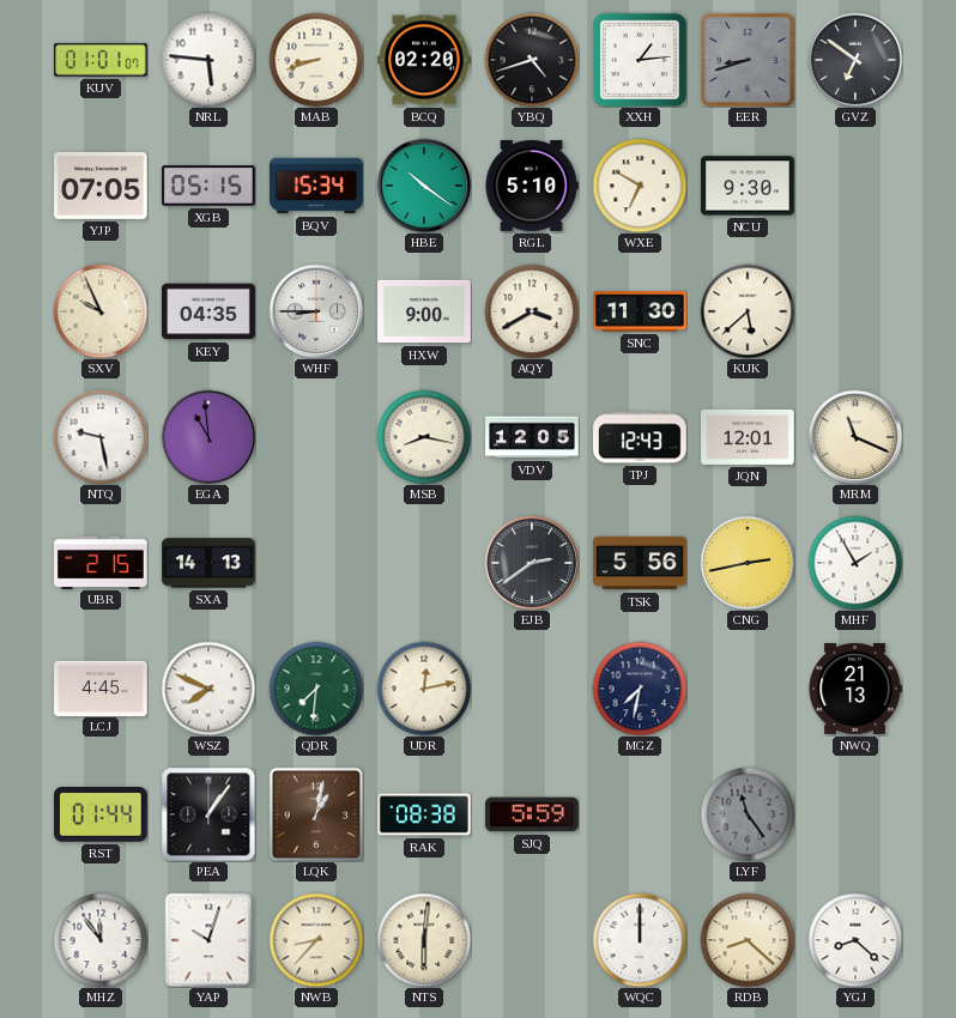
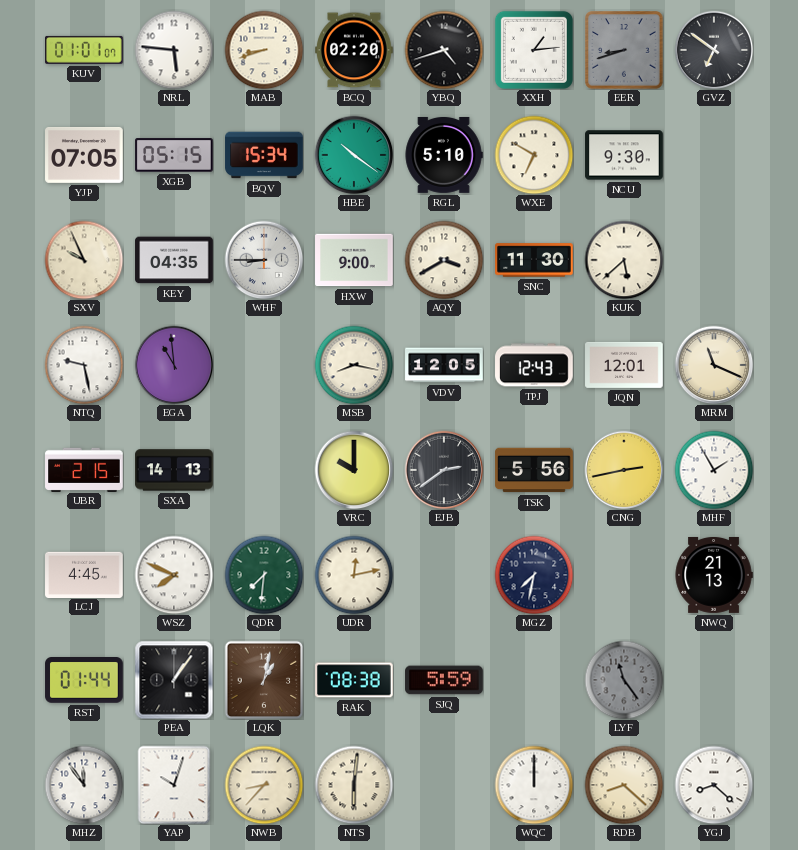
VRC: none -> 10:00 (354, 470)
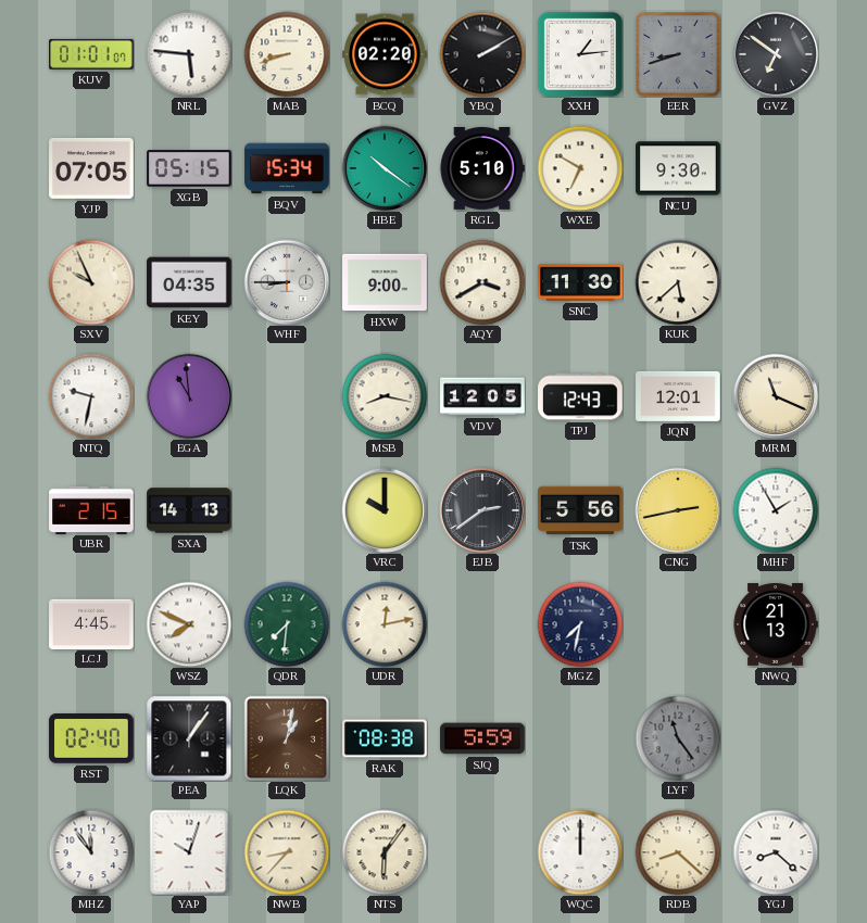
YBQ: 4:42 -> 2:10 (482, 54)
NTQ: 9:28 -> 9:32 (91, 396)
RST: 01:44 -> 02:40 (91, 739)
NTS: 6:01 -> 6:06 (385, 852)
